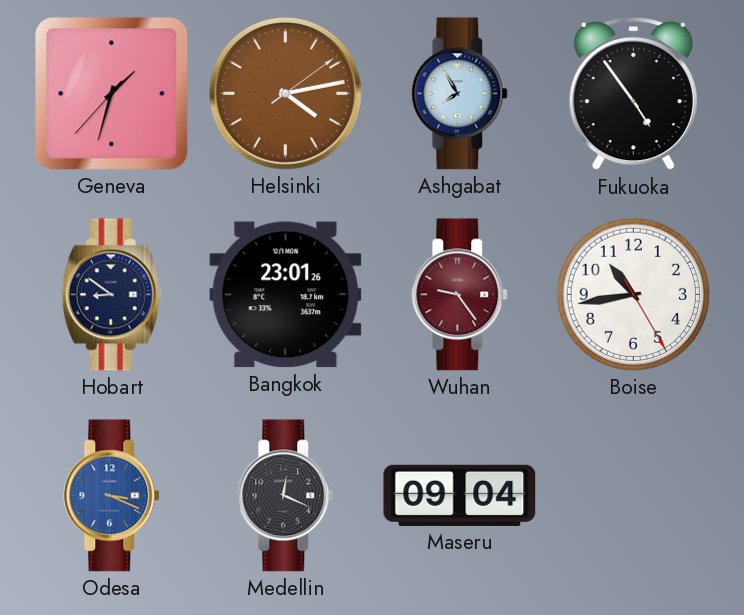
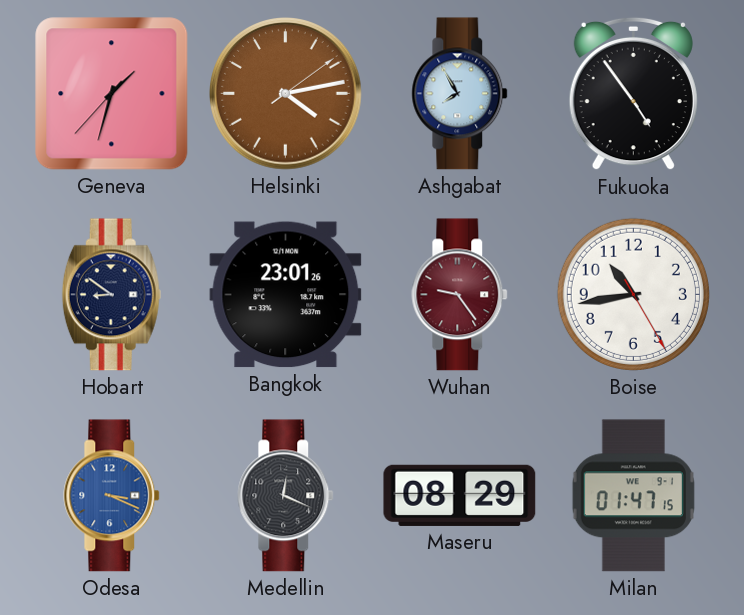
Maseru: 09:04 -> 08:29 (460, 495)
Milan: none -> 01:47 (633, 496)
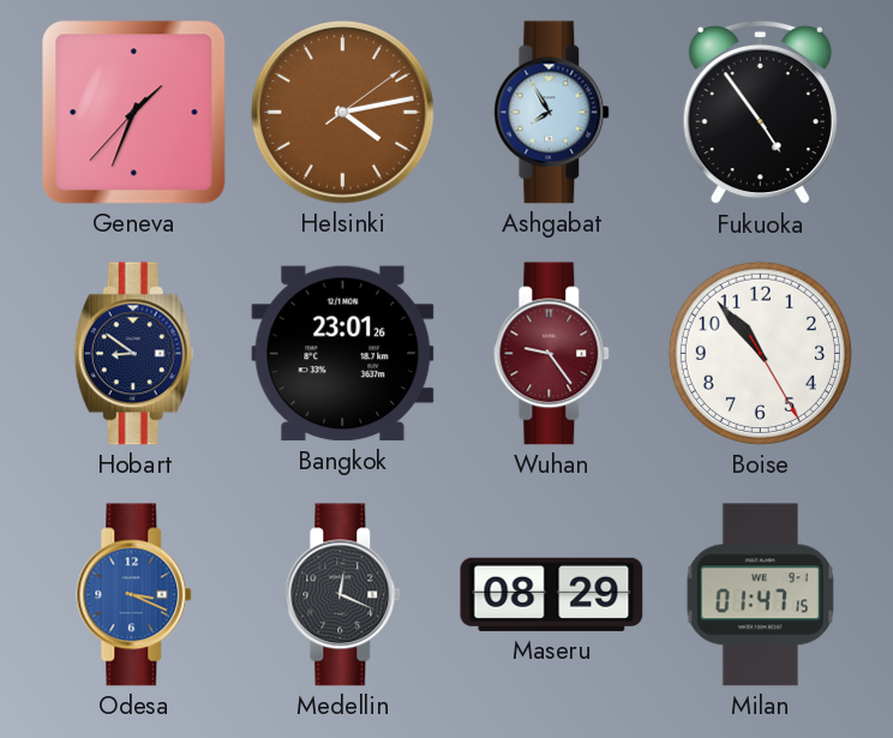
Geneva: 1:32 -> 1:33 (134, 113)
Boise: 10:43 -> 10:53 (760, 353)
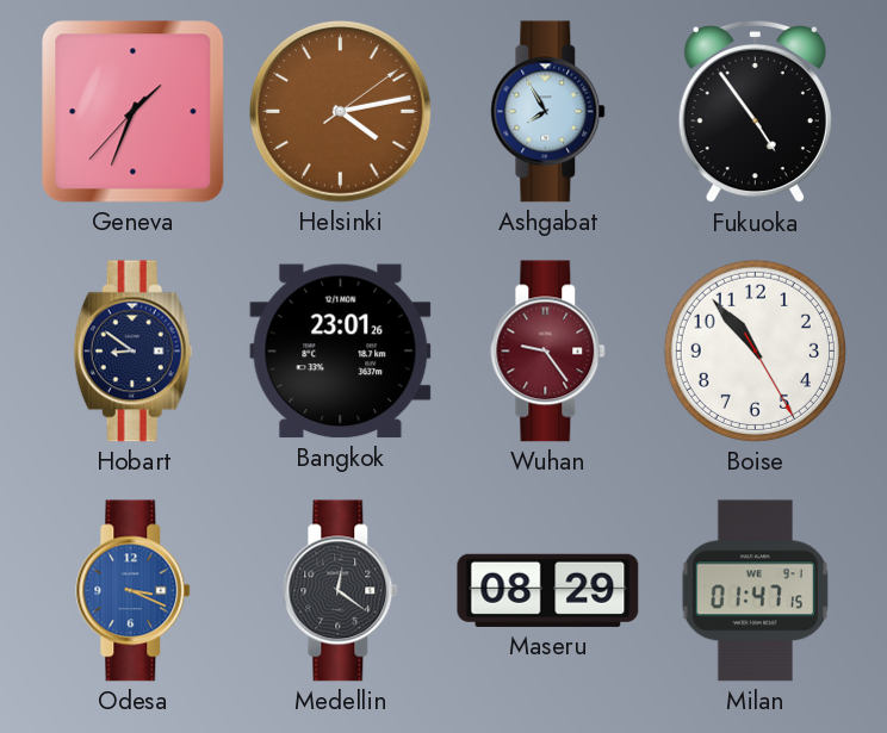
Medellin: 12:19 -> 12:21 (341, 591)
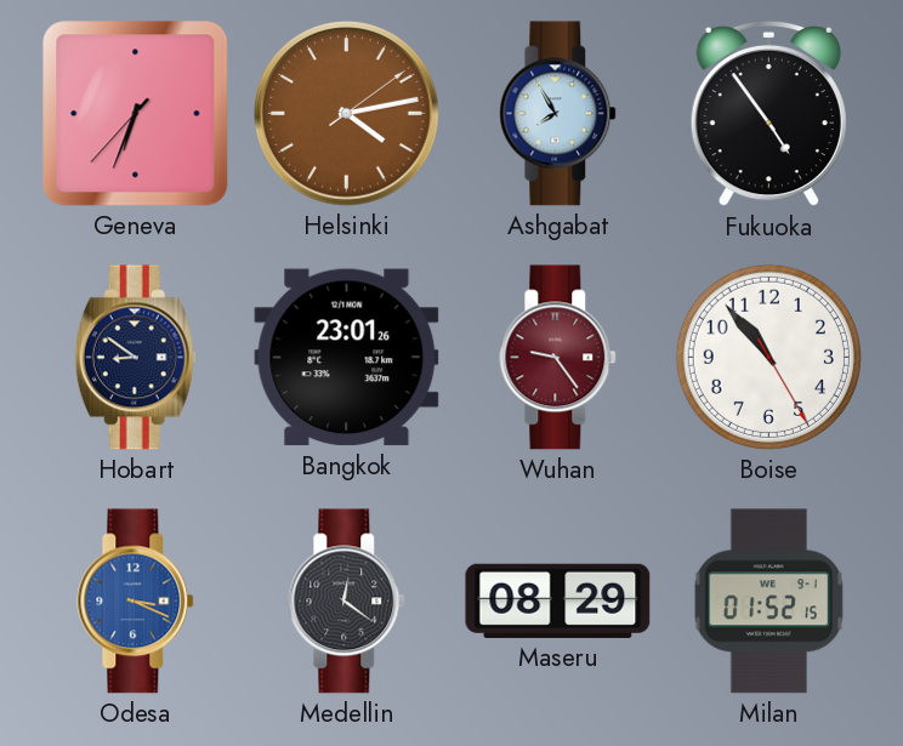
Geneva: 1:33 -> 6:33 (136, 114)
Milan: 01:47 -> 01:52 (768, 602)
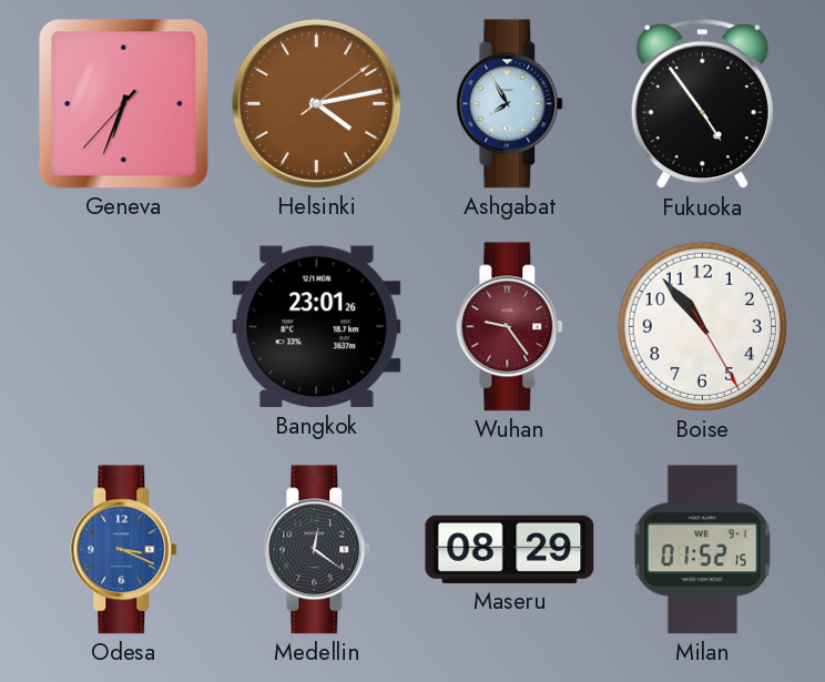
Hobart: 8:51 -> none (135, 358)
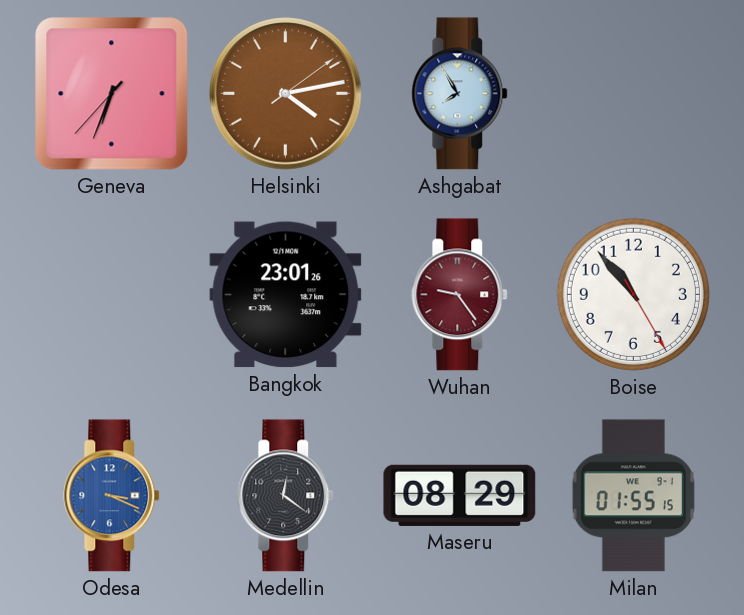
Fukuoka: 4:54 -> none (702, 104)
Milan: 01:52 -> 01:55 (633, 496)
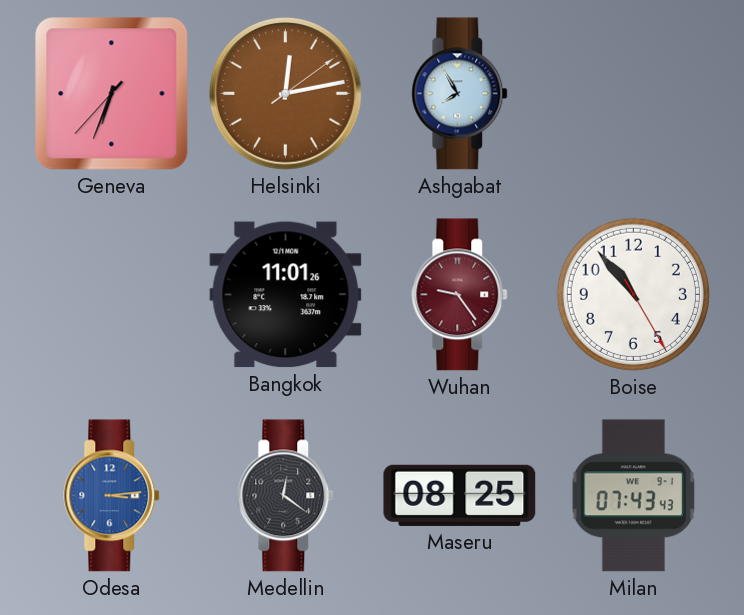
Helsinki: 4:13 -> 12:13 (286, 94)
Bangkok: 23:01 -> 11:01 (286, 295)
Odesa: 3:19 -> 3:14 (112, 496)
Maseru: 08:29 -> 08:25 (460, 495)
Milan: 01:55 -> 07:43 (633, 496)
